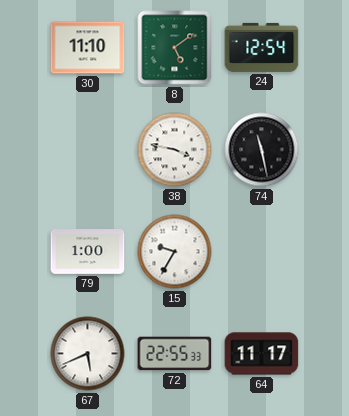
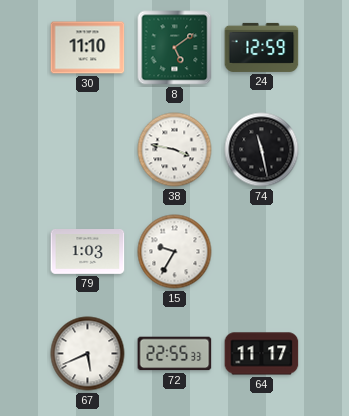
24: 12:54 -> 12:59 (262, 47)
79: 1:00 -> 1:03 (88, 252)
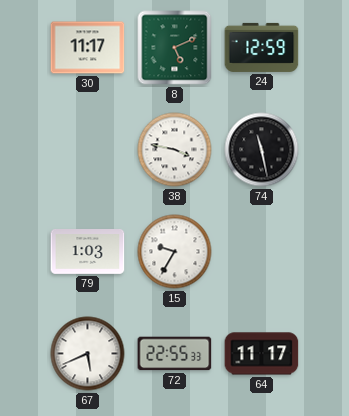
30: 11:10 -> 11:17 (88, 48)
8: 5:09 -> 5:11 (175, 48)
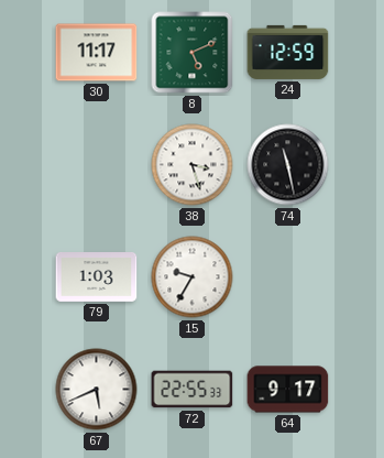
38: 3:47 -> 3:27 (193, 165)
64: 11:17 -> 9:17 (288, 390)
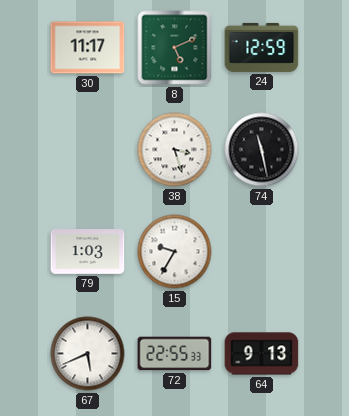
64: 9:17 -> 9:13 (262, 354)
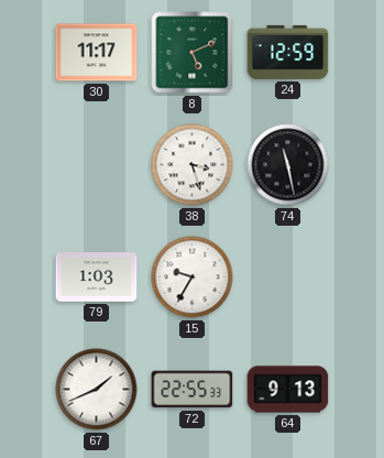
67: 5:41 -> 1:41 (97, 390)
